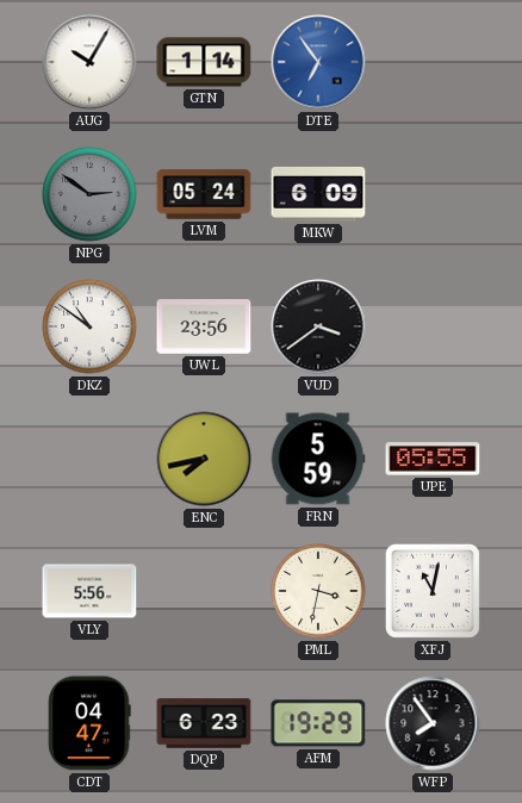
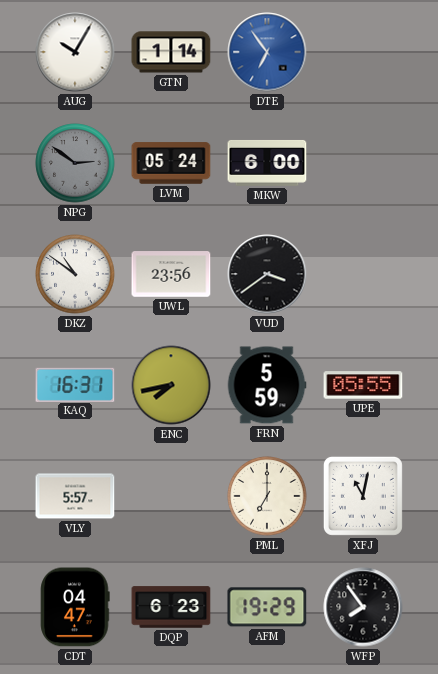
MKW: 6:09 -> 6:00 (267, 163)
KAQ: none -> 16:31 (75, 384)
VLY: 5:56 -> 5:57 (75, 496)
PML: 3:32 -> 7:00 (267, 496)
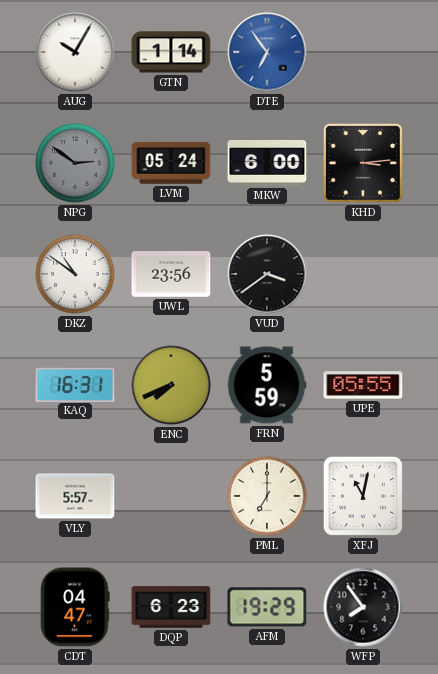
KHD: none -> 3:14 (363, 163)
ENC: 7:43 -> 7:41 (171, 385)
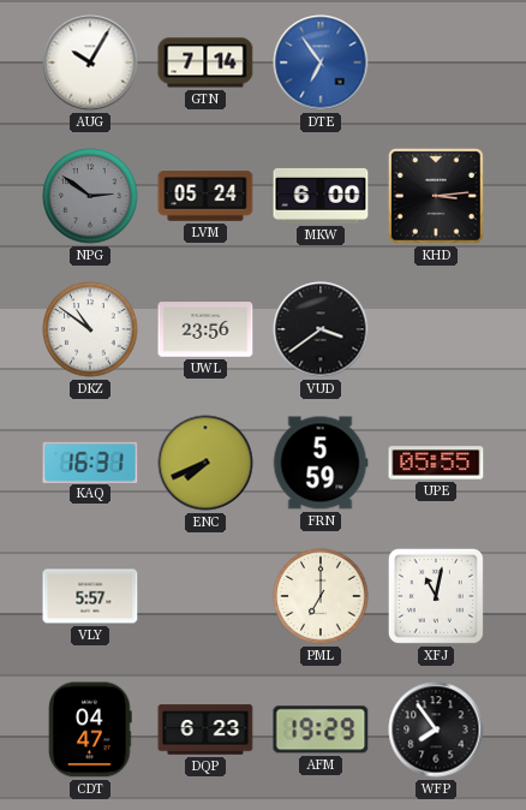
GTN: 1:14 -> 7:14 (205, 62)
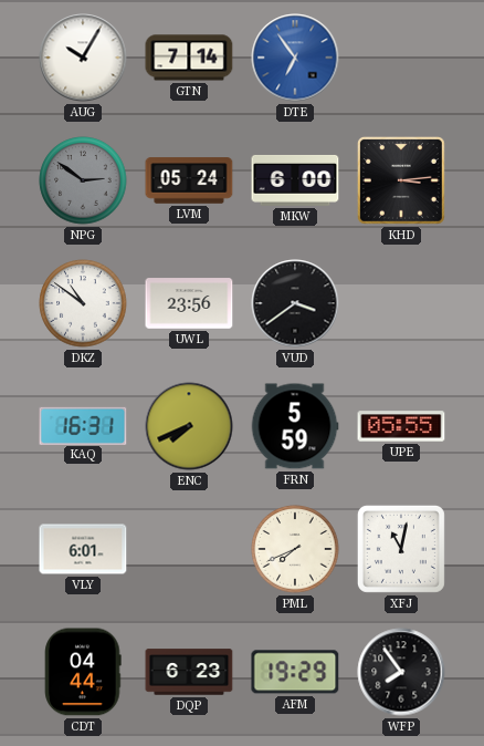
VLY: 5:57 -> 6:01 (83, 549)
PML: 7:00 -> 7:41 (295, 549)
CDT: 04:47 -> 04:44 (83, 672)
